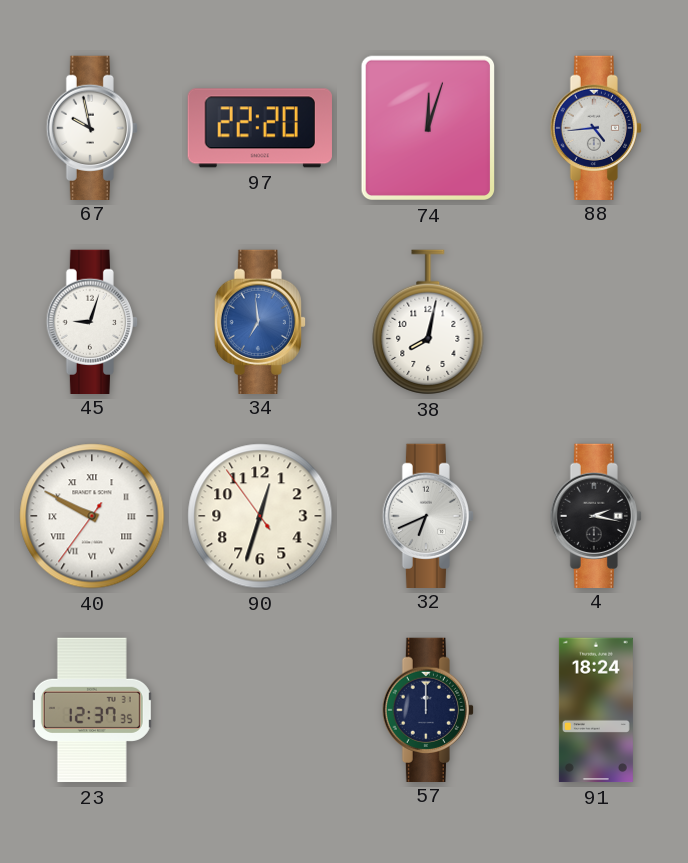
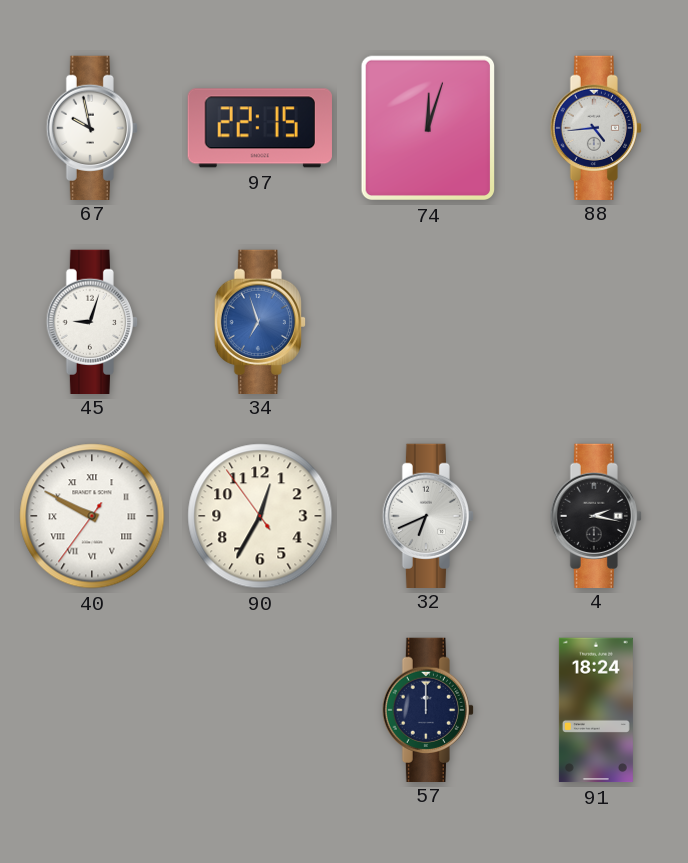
97: 22:20 -> 22:15 (260, 128)
34: 6:59 -> 6:57 (259, 321)
38: 8:02 -> none (428, 322)
90: 12:32 -> 12:34 (260, 516)
23: 12:37 -> none (92, 710)
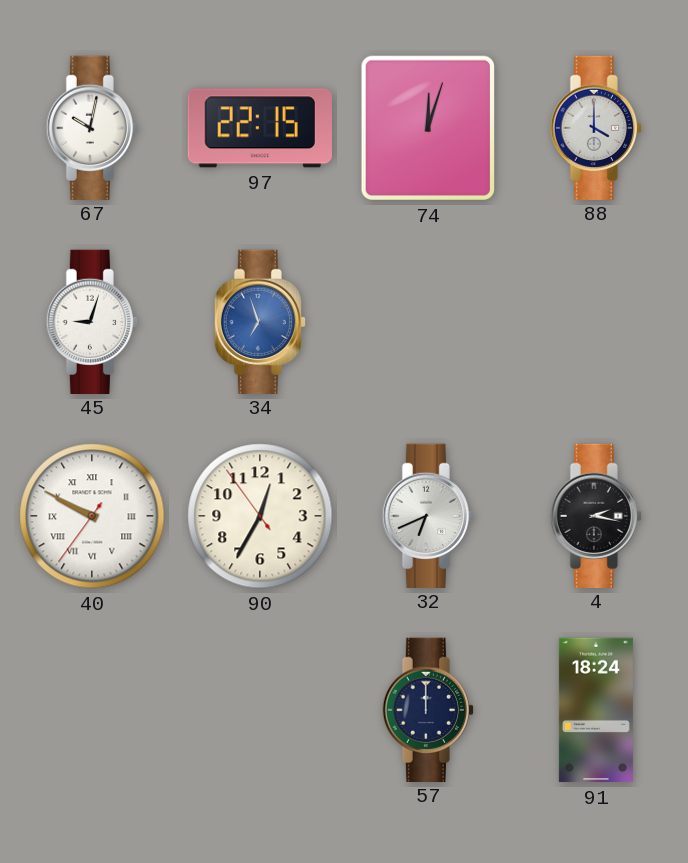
67: 9:58 -> 10:02 (91, 127)
88: 4:44 -> 4:00 (595, 127)
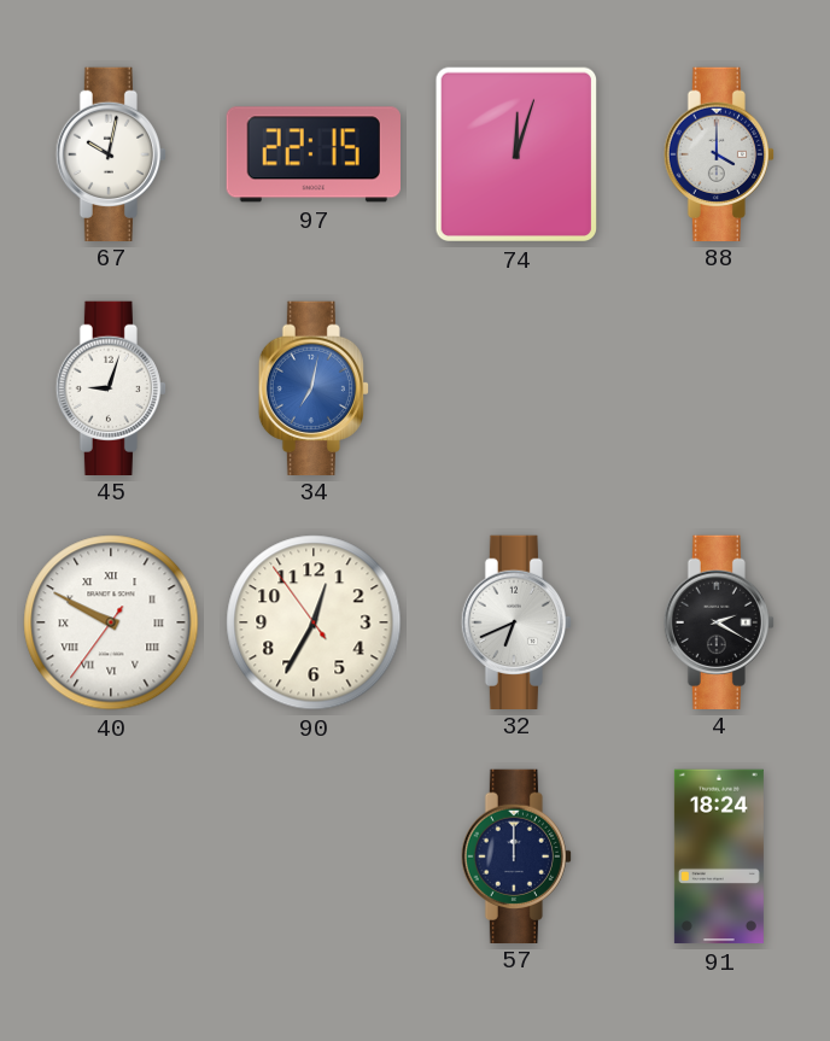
34: 6:57 -> 7:02 (312, 387)
4: 2:17 -> 2:20 (718, 621)
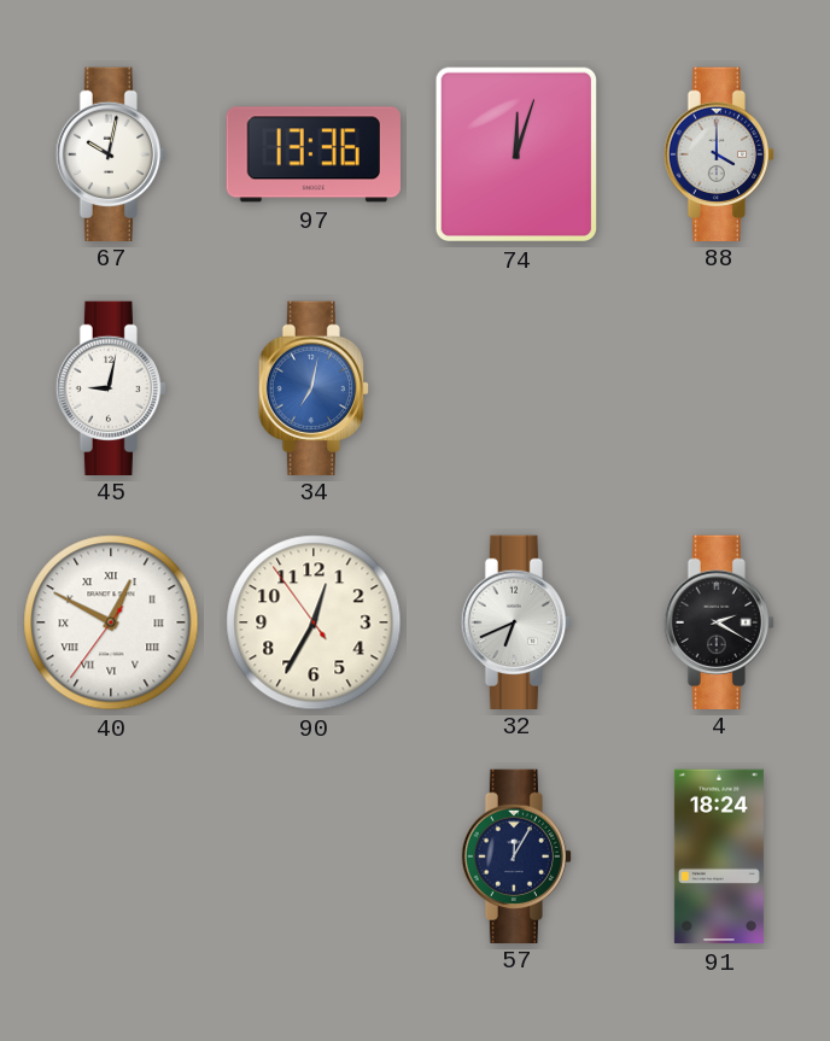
97: 22:15 -> 13:36 (314, 154)
45: 9:03 -> 9:02 (110, 387)
40: 9:49 -> 12:49 (111, 622)
57: 12:00 -> 12:05 (515, 855)
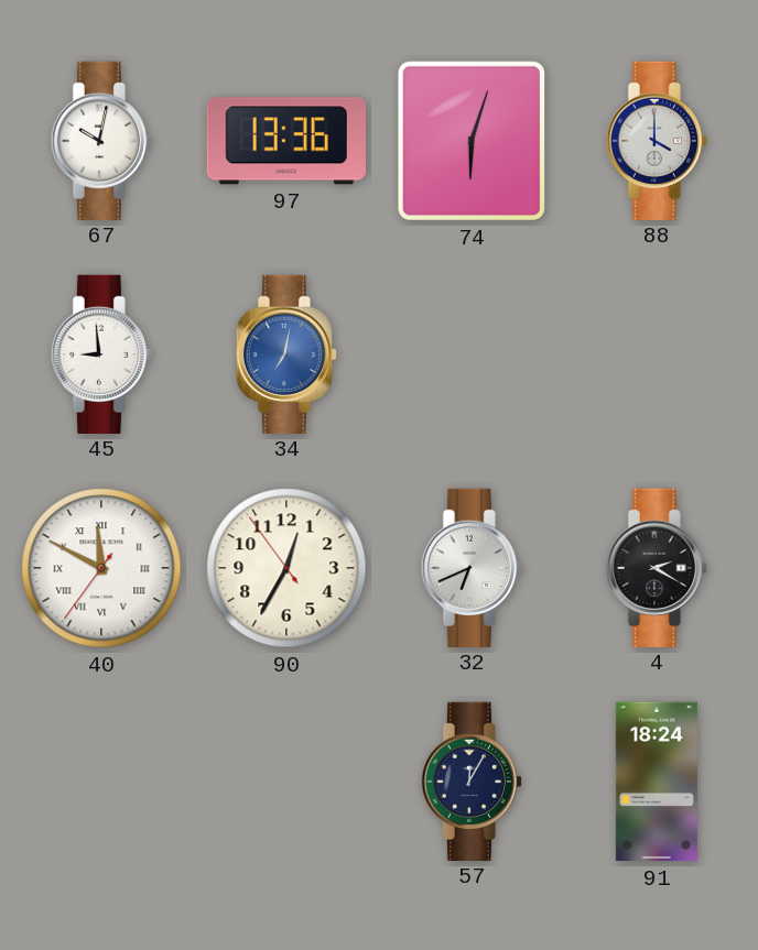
74: 12:03 -> 6:03 (470, 141)
45: 9:02 -> 8:59 (100, 353)
40: 12:49 -> 11:49 (101, 568)
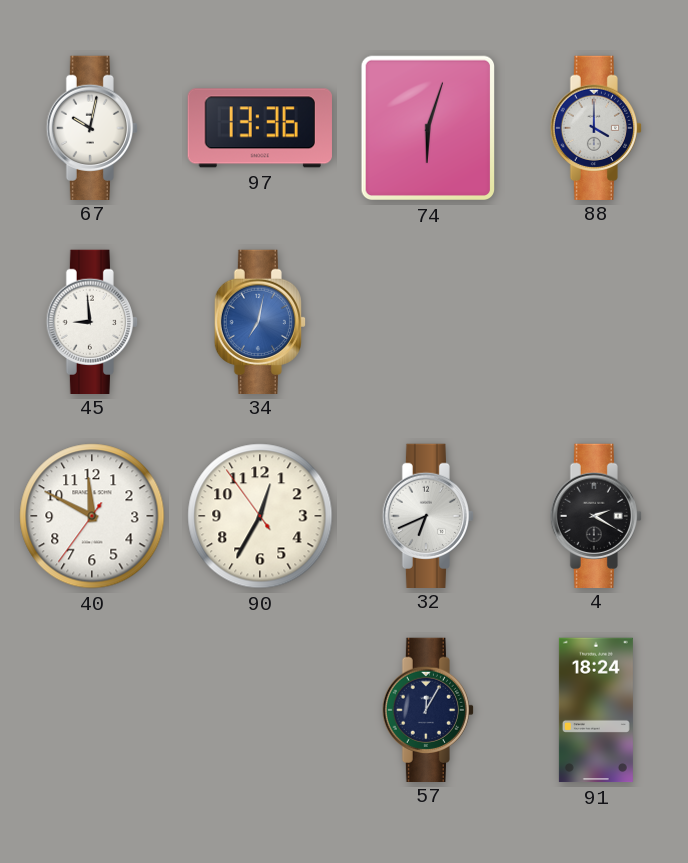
40 numerals: Roman -> Arabic (92, 516)
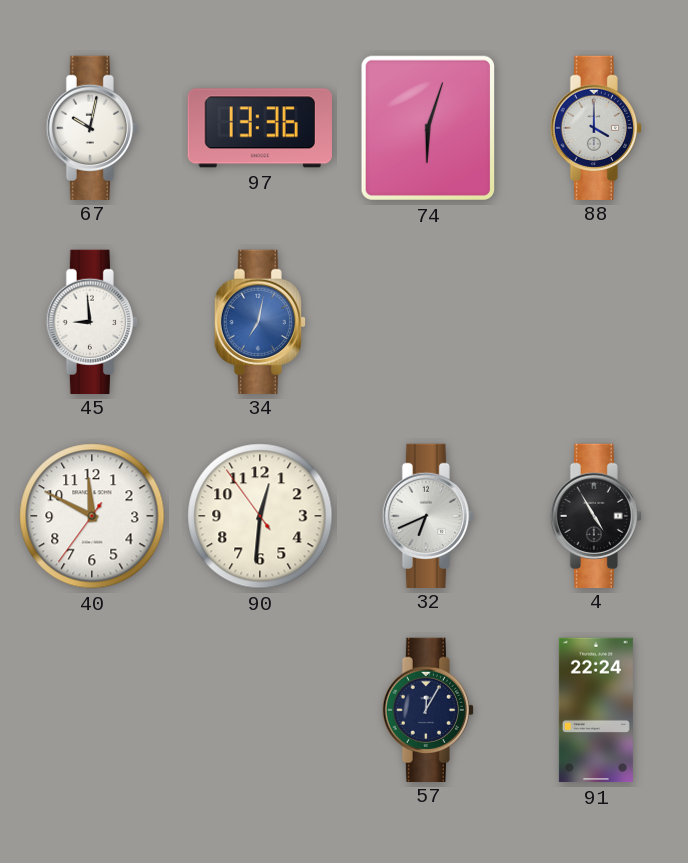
90: 12:34 -> 12:30 (260, 516)
4: 2:20 -> 4:55 (595, 515)
91: 18:24 -> 22:24 (596, 710)
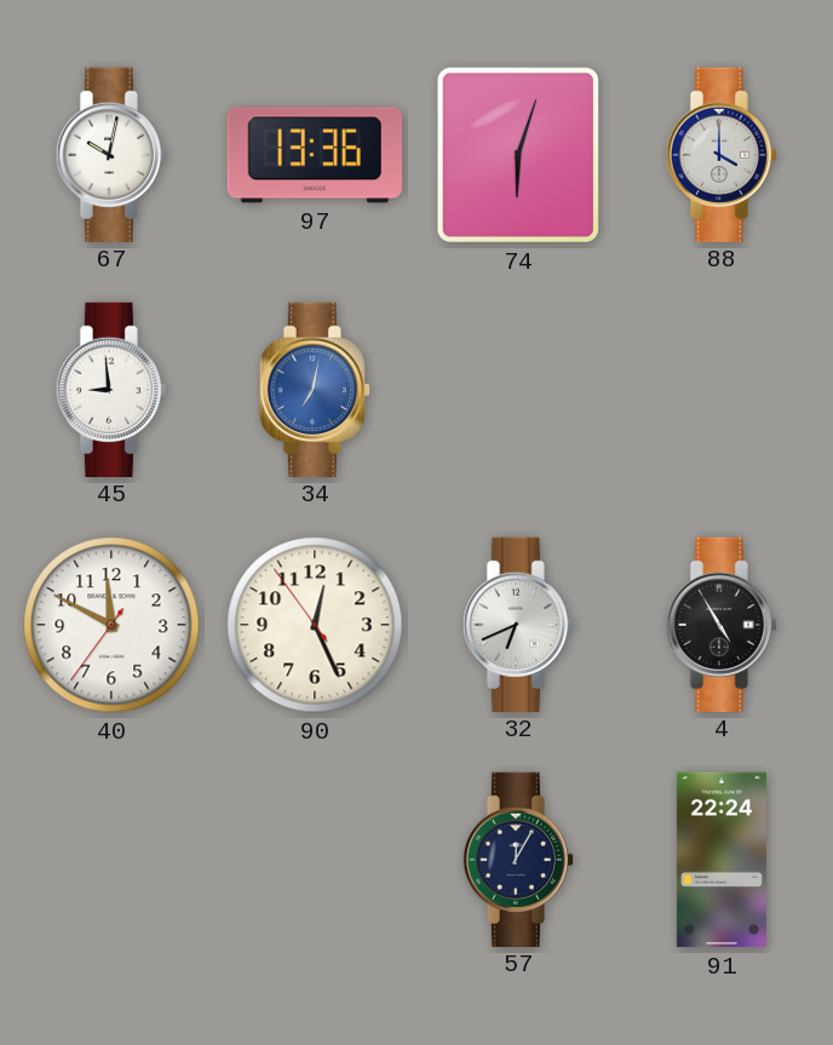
90: 12:30 -> 12:25 (315, 625)
